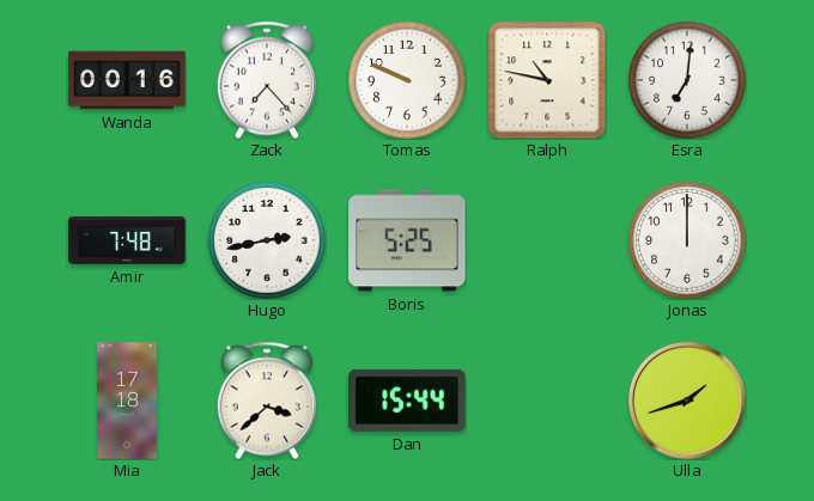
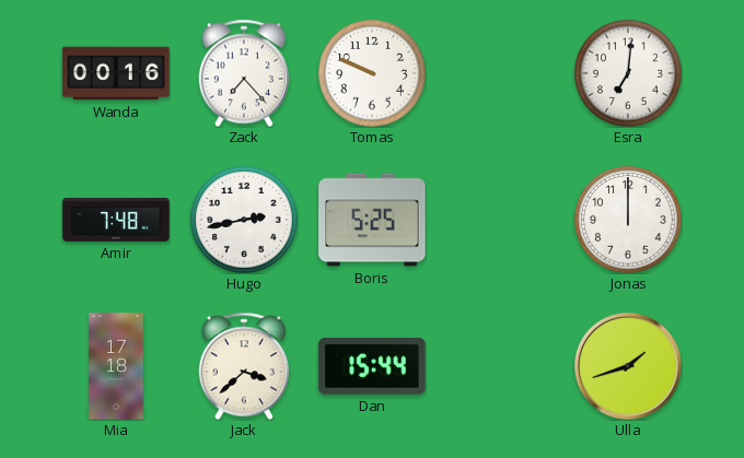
Ralph: 10:47 -> none (547, 80)
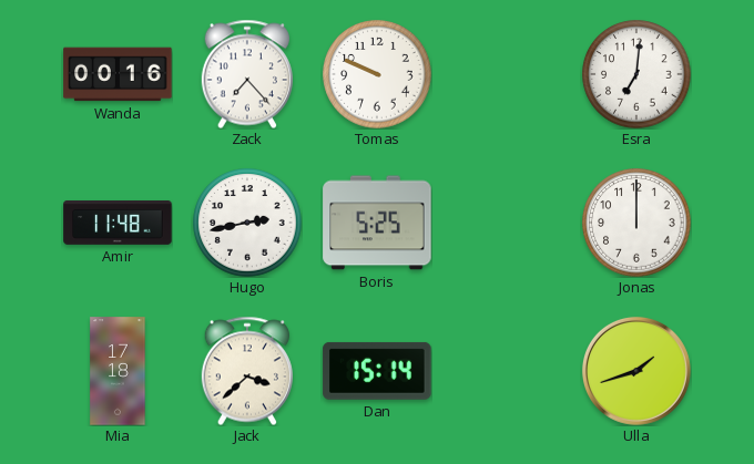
Amir: 7:48 -> 11:48 (118, 223)
Dan: 15:44 -> 15:14 (377, 371)
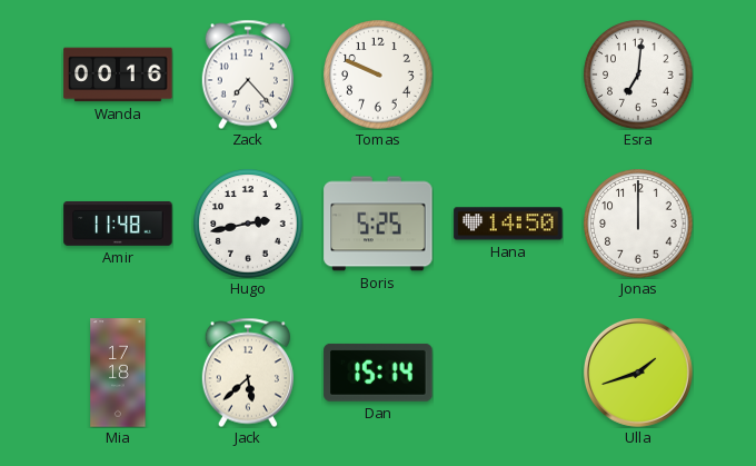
Hana: none -> 14:50 (508, 224)
Jack: 3:38 -> 5:38 (248, 373)
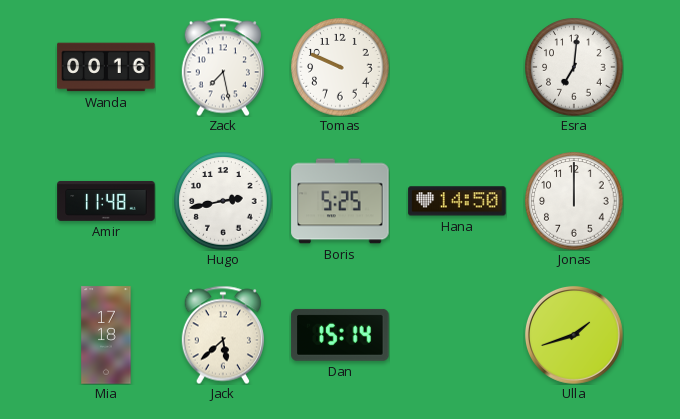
Zack: 7:23 -> 7:28 (223, 67)
